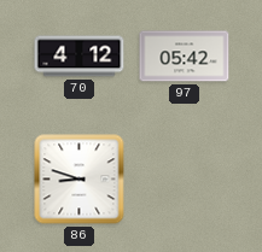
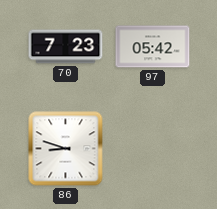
70: 4:12 -> 7:23 (66, 47)
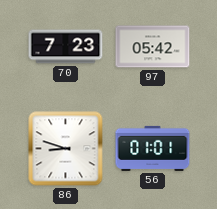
56: none -> 01:01 (153, 148)
